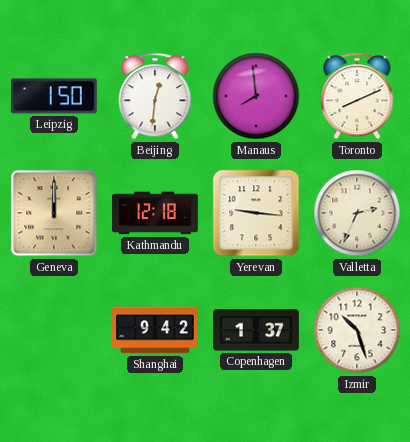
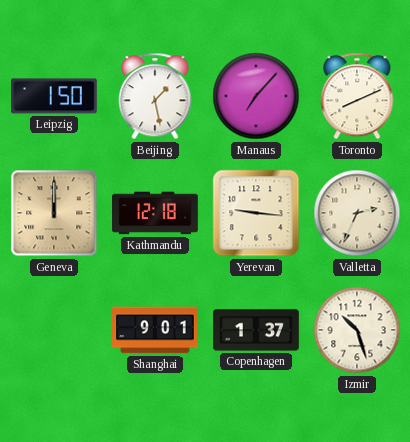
Beijing: 12:31 -> 1:28 (155, 96)
Manaus: 7:59 -> 7:07 (256, 96)
Shanghai: 9:42 -> 9:01 (155, 330)
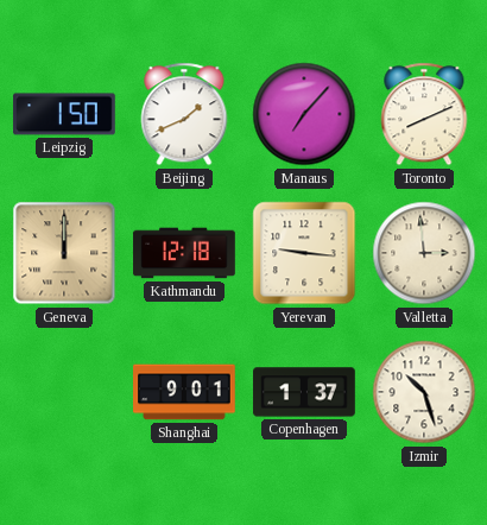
Beijing: 1:28 -> 1:41 (184, 114)
Valletta: 2:34 -> 2:59 (424, 253)
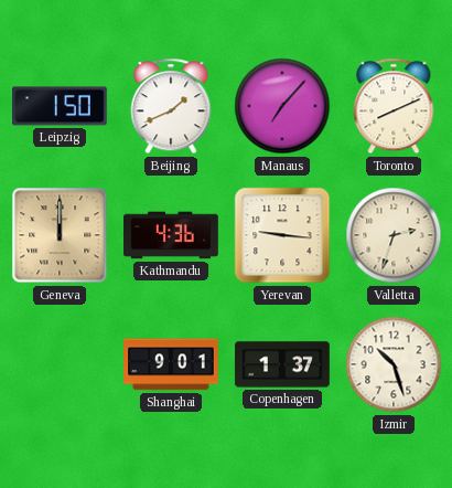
Kathmandu: 12:18 -> 4:36 (171, 235)
Valletta: 2:59 -> 2:33 (394, 235)
